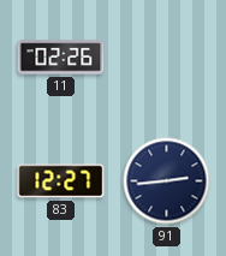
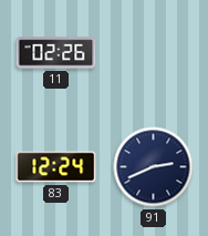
83: 12:27 -> 12:24 (56, 167)
91: 2:44 -> 2:41 (154, 167)
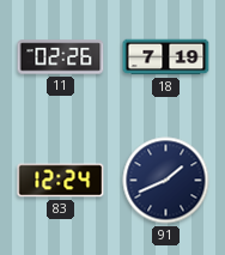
18: none -> 7:19 (166, 57)
91: 2:41 -> 1:41 (166, 181)
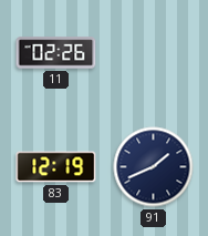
18: 7:19 -> none (166, 57)
83: 12:24 -> 12:19 (56, 167)
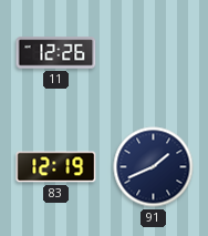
11: 02:26 -> 12:26 (56, 53)
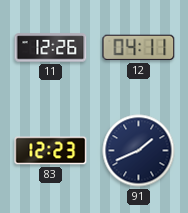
12: none -> 04:11 (139, 48)
83: 12:19 -> 12:23 (51, 151)
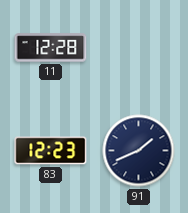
11: 12:26 -> 12:28 (51, 48)
12: 04:11 -> none (139, 48)
